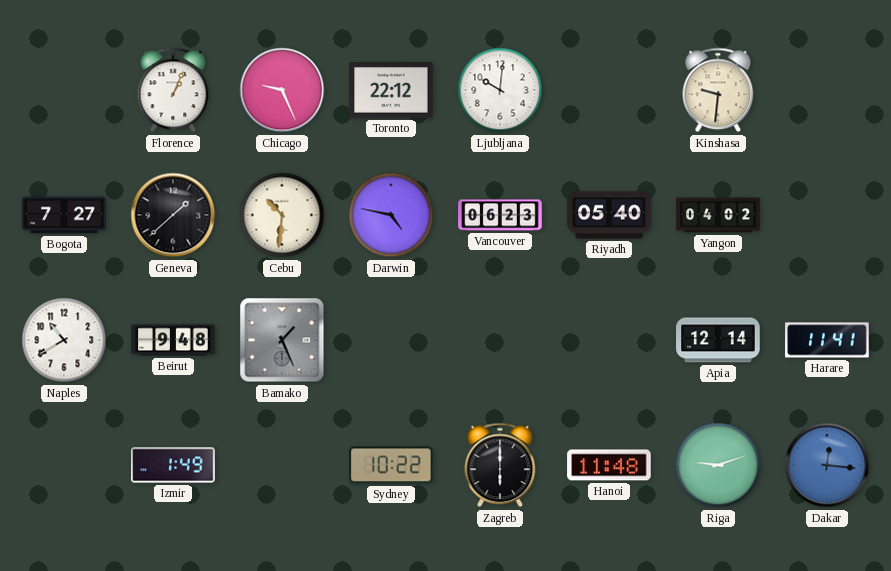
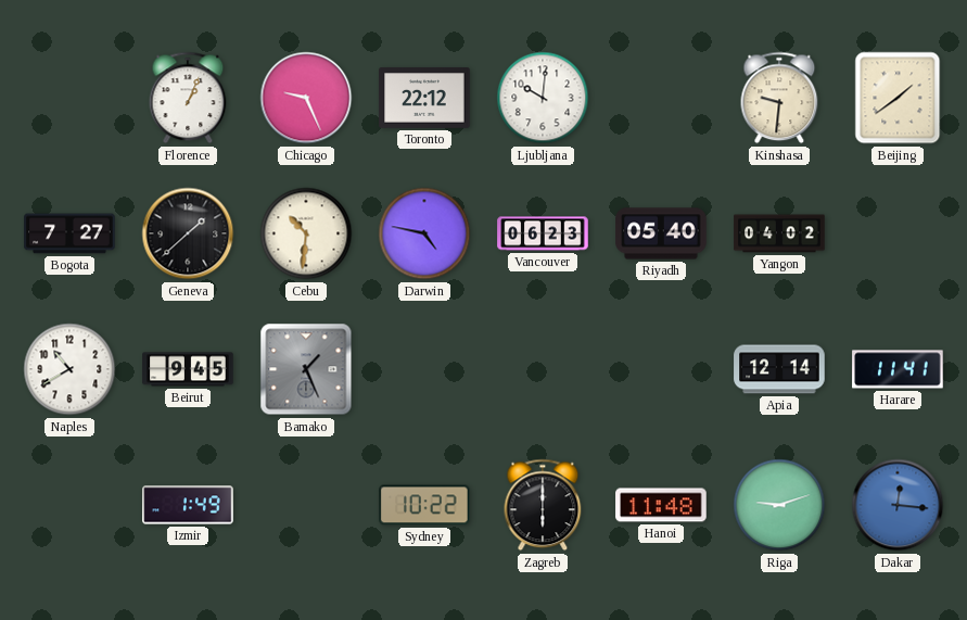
Beijing: none -> 1:39 (898, 98)
Beirut: 9:48 -> 9:45 (188, 369)
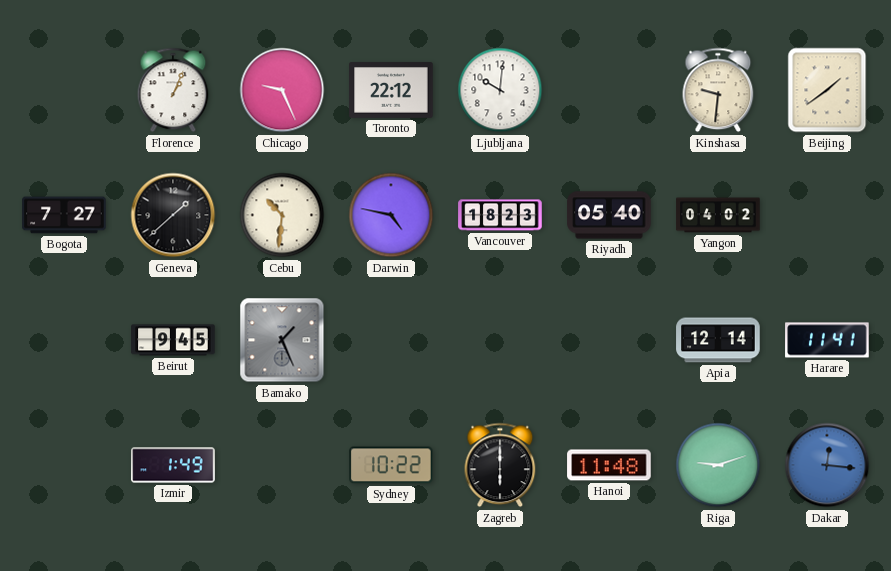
Vancouver: 06:23 -> 18:23 (500, 215)
Naples: 10:40 -> none (69, 369)
